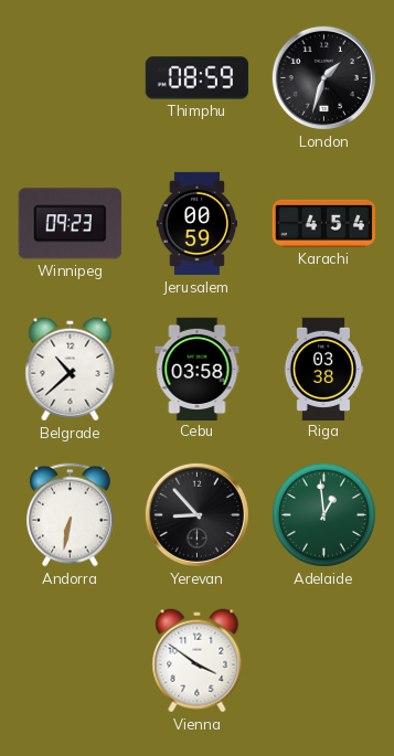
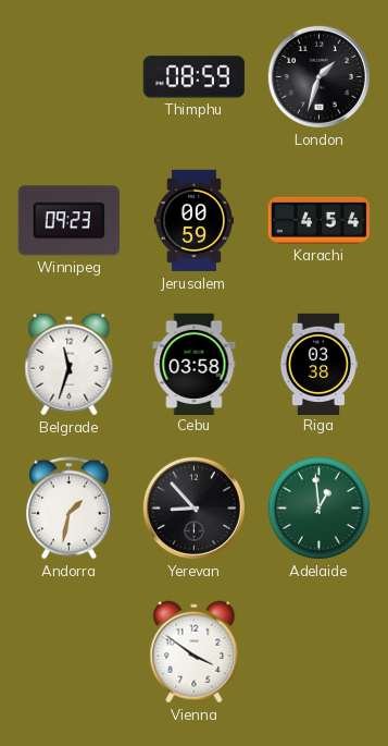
Belgrade: 10:38 -> 11:33 (70, 365)
Andorra: 6:32 -> 1:32 (68, 509)
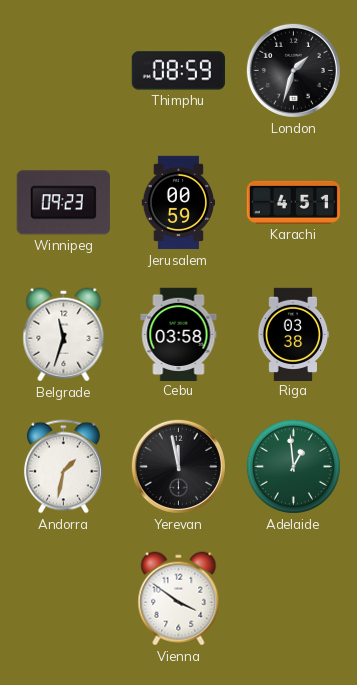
Karachi: 4:54 -> 4:51 (293, 202)
Yerevan: 8:53 -> 11:58 (178, 466)
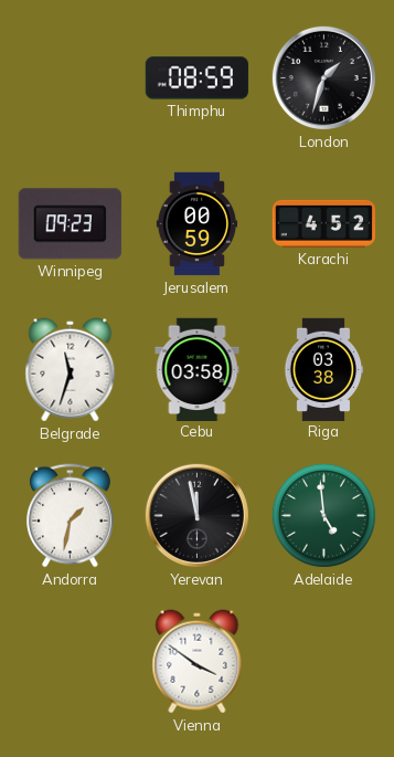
Karachi: 4:51 -> 4:52 (323, 223)
Adelaide: 12:59 -> 4:59 (323, 515)
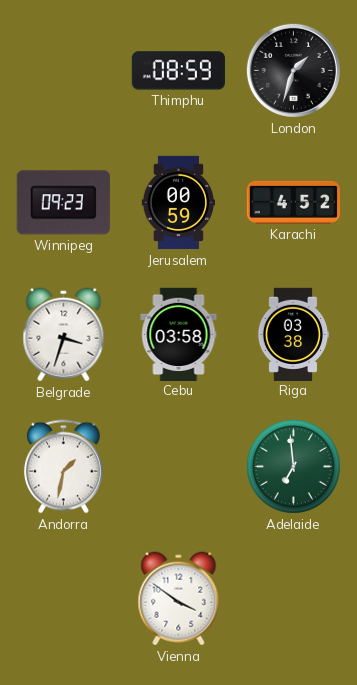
Belgrade: 11:33 -> 3:33 (64, 335)
Yerevan: 11:58 -> none (196, 515)
Adelaide: 4:59 -> 6:59 (293, 466)
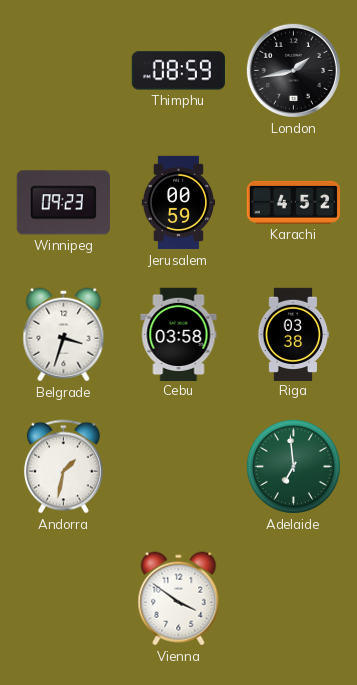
London: 1:33 -> 1:43 (293, 70)
